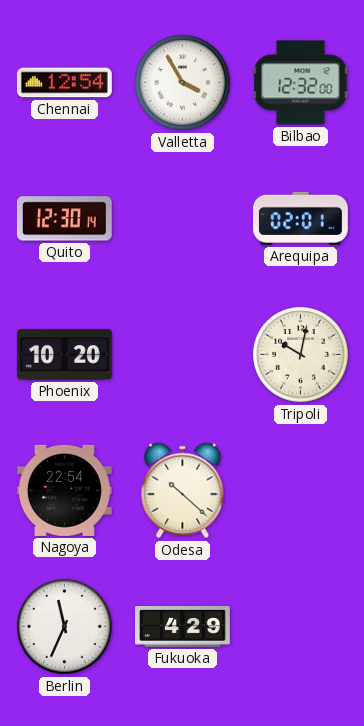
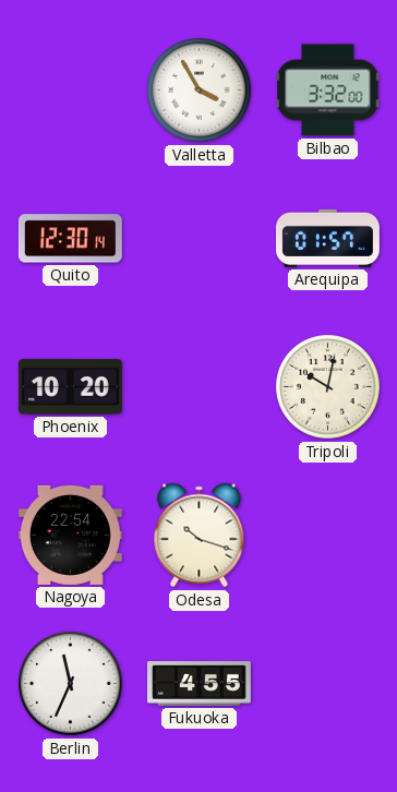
Chennai: 12:54 -> none (65, 83)
Bilbao: 12:32 -> 3:32 (328, 91)
Arequipa: 02:01 -> 01:57 (328, 238)
Odesa: 10:22 -> 10:18 (200, 536)
Fukuoka: 4:29 -> 4:55 (200, 684)
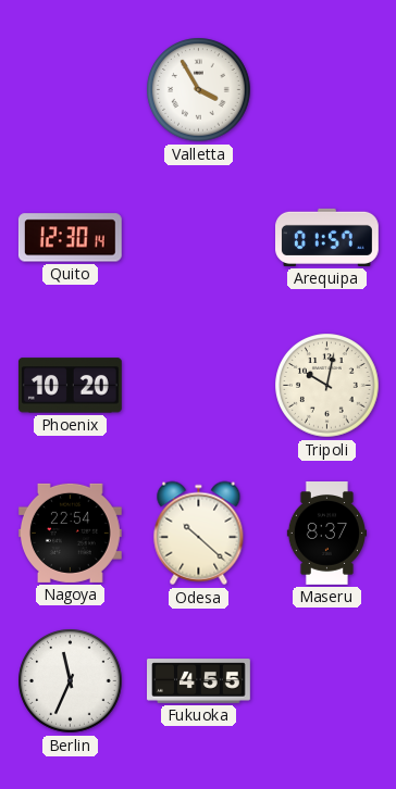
Bilbao: 3:32 -> none (328, 91)
Odesa: 10:18 -> 10:22 (199, 534)
Maseru: none -> 8:37 (326, 534)
